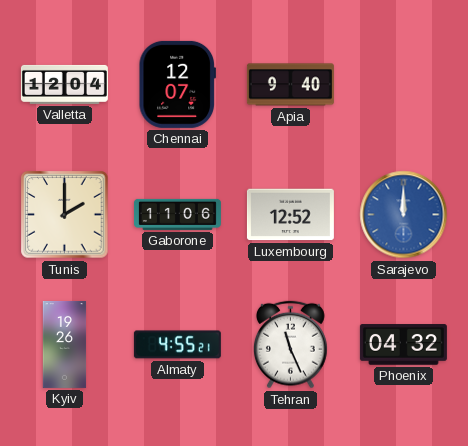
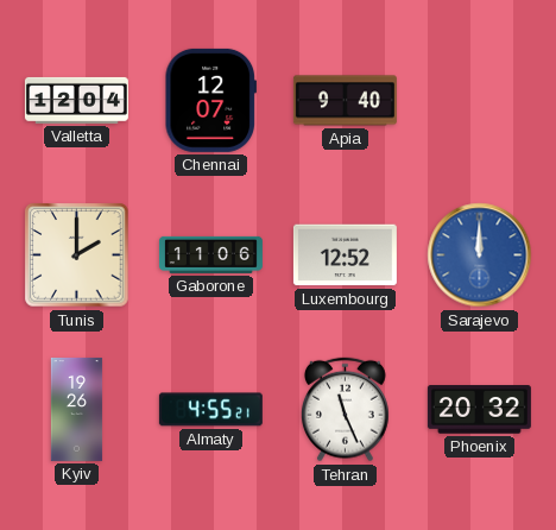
Phoenix: 04:32 -> 20:32 (479, 410)
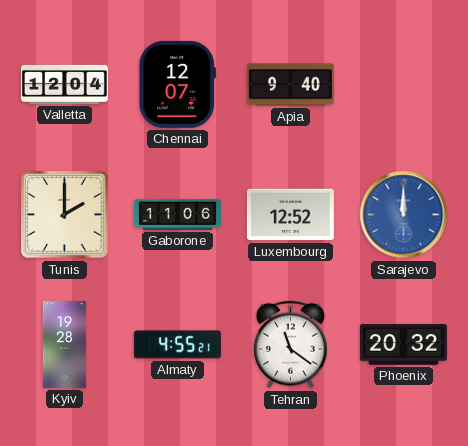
Kyiv: 19:26 -> 19:28 (65, 344)
Tehran: 11:26 -> 11:21 (290, 345)
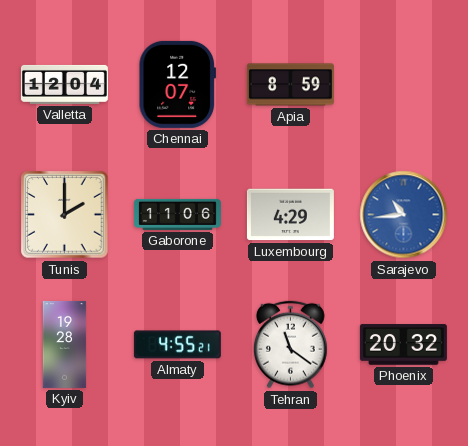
Apia: 9:40 -> 8:59 (290, 85)
Luxembourg: 12:52 -> 4:29 (290, 215)
Sarajevo: 12:00 -> 10:44 (404, 215)
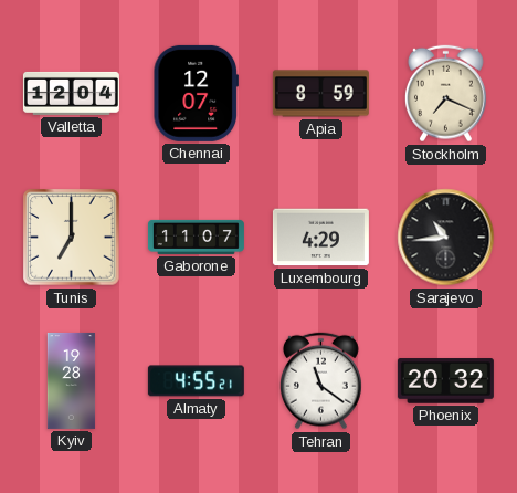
Stockholm: none -> 7:19 (445, 94)
Tunis: 2:00 -> 7:00 (72, 238)
Gaborone: 11:06 -> 11:07 (196, 237)
Sarajevo dial: blue -> black (446, 238)
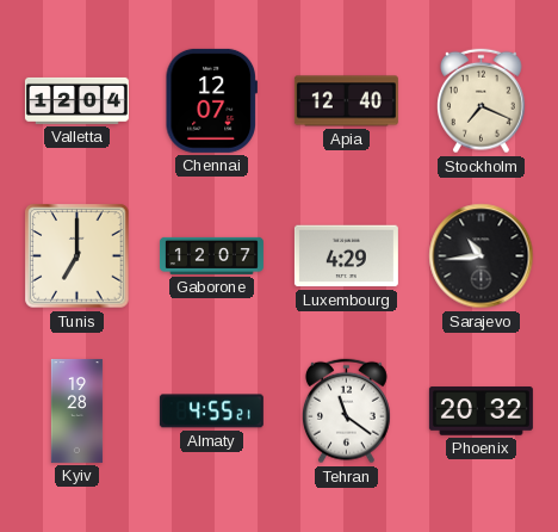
Apia: 8:59 -> 12:40 (346, 101)
Gaborone: 11:07 -> 12:07 (211, 255)
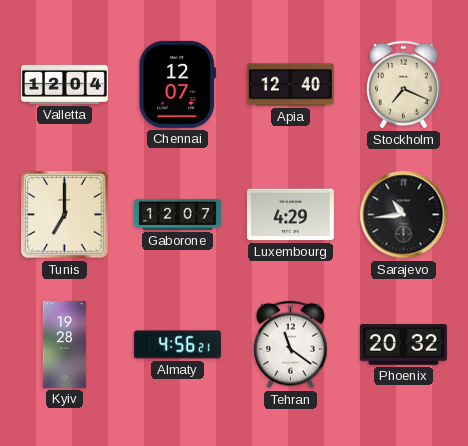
Almaty: 4:55 -> 4:56 (177, 345)
